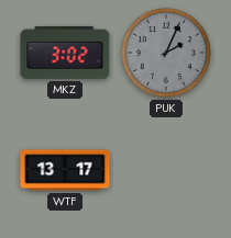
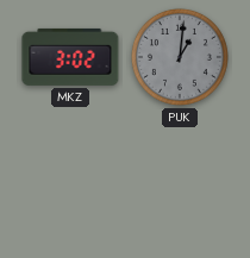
PUK: 2:04 -> 1:01 (180, 57)
WTF: 13:17 -> none (65, 170)
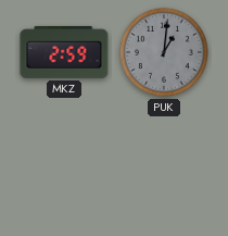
MKZ: 3:02 -> 2:59 (64, 52)
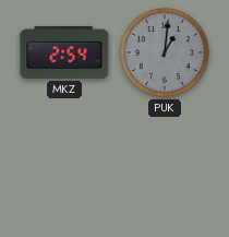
MKZ: 2:59 -> 2:54 (64, 52)
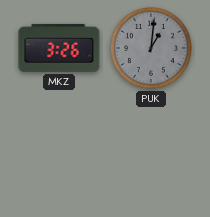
MKZ: 2:54 -> 3:26 (59, 48)
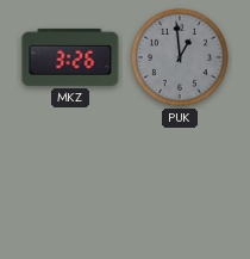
PUK: 1:01 -> 12:59 (180, 57)
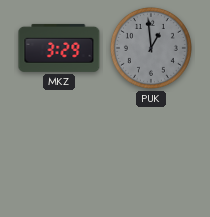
MKZ: 3:26 -> 3:29 (59, 48)
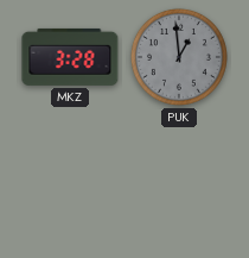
MKZ: 3:29 -> 3:28 (70, 57)
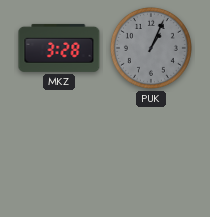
PUK: 12:59 -> 1:04 (151, 48)
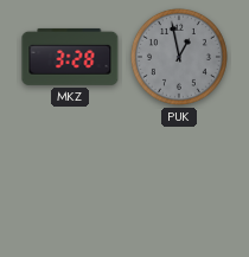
PUK: 1:04 -> 12:58 (179, 57)
